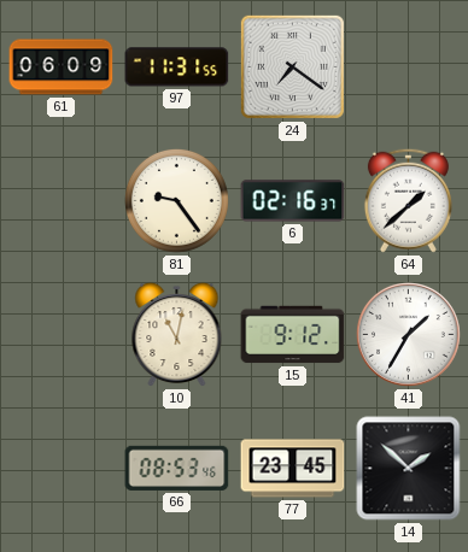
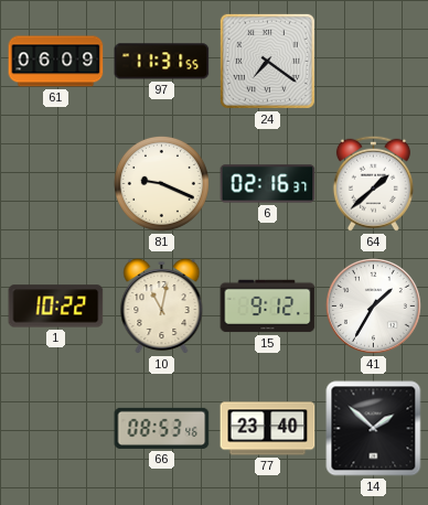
81: 9:24 -> 9:19 (161, 183)
1: none -> 10:22 (56, 307)
77: 23:45 -> 23:40 (268, 429)
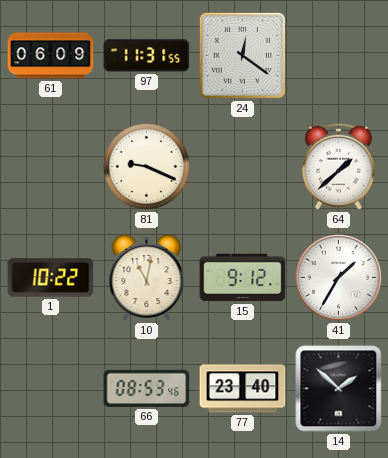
24: 7:21 -> 12:21 (242, 55)
6: 02:16 -> none (268, 184)
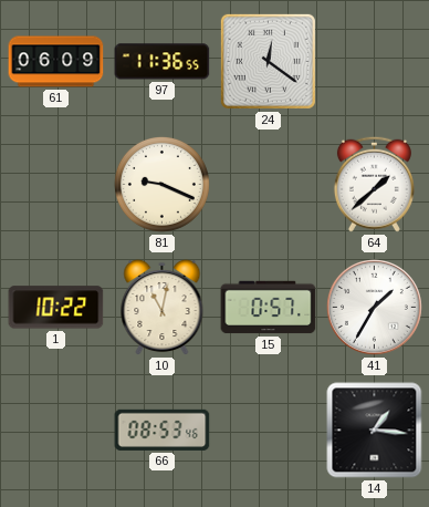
97: 11:31 -> 11:36 (163, 62)
15: 9:12 -> 0:57 (269, 308)
77: 23:40 -> none (243, 389)
14: 1:52 -> 1:16 (375, 431)
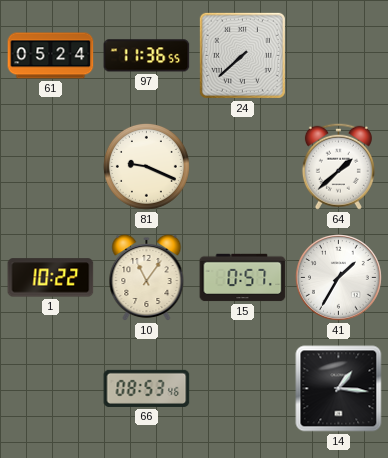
61: 06:09 -> 05:24 (51, 56)
24: 12:21 -> 7:38 (242, 55)
10: 11:02 -> 11:06 (147, 278)
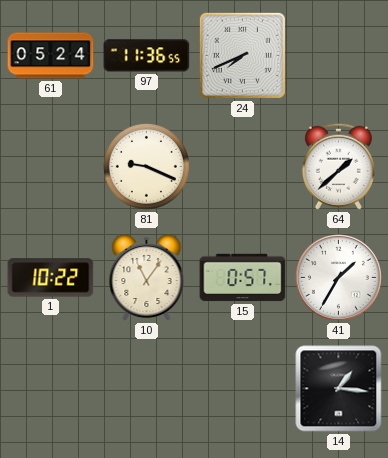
24: 7:38 -> 7:41 (242, 55)
66: 08:53 -> none (147, 388)
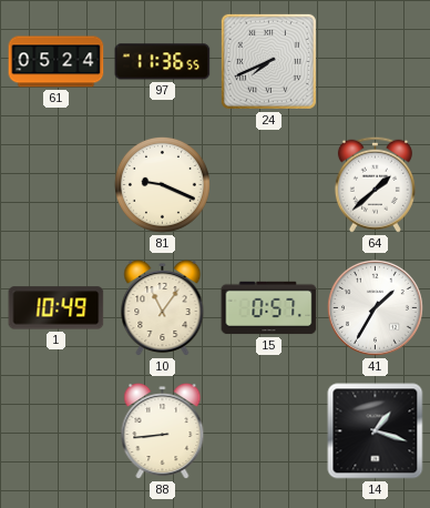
1: 10:22 -> 10:49 (57, 308)
88: none -> 8:44 (163, 431)
14: 1:16 -> 1:18 (376, 431)
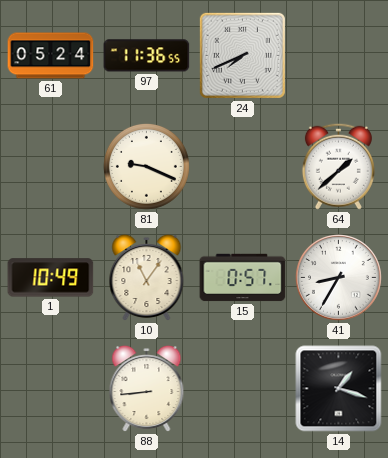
41: 1:35 -> 8:35 (339, 278)
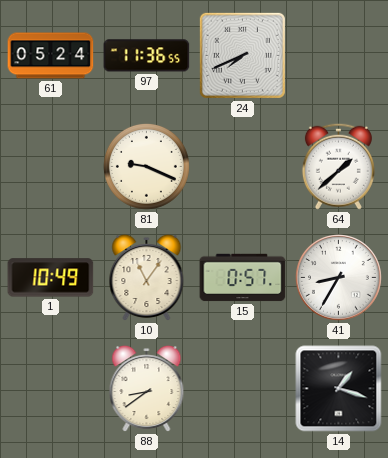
88: 8:44 -> 8:39 (147, 389)
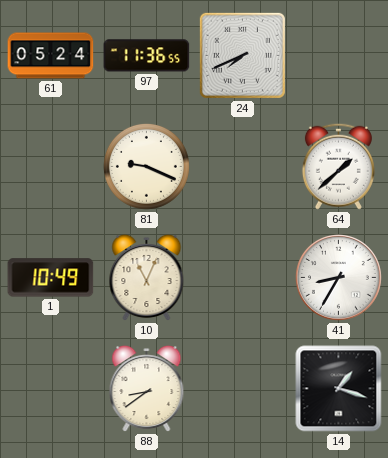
10: 11:06 -> 11:04 (147, 278)
15: 0:57 -> none (243, 278)
